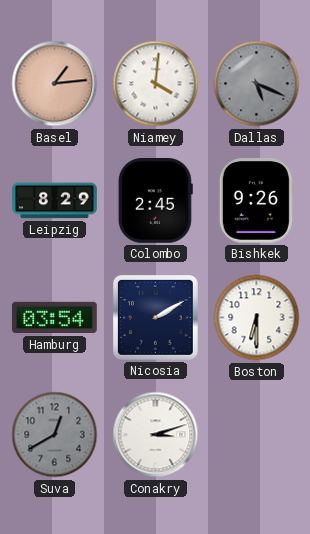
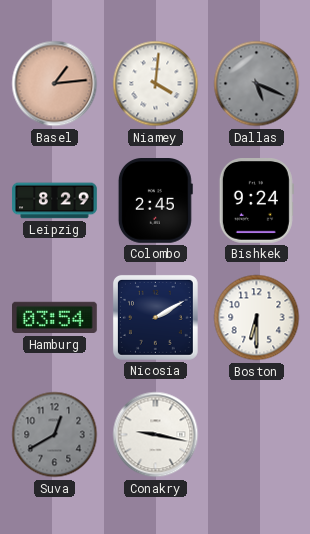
Bishkek: 9:26 -> 9:24 (256, 201)
Conakry: 3:12 -> 9:17 (156, 435)
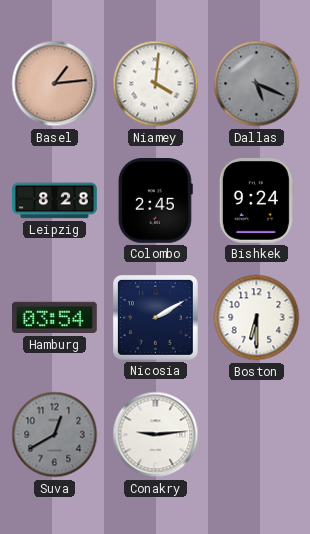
Leipzig: 8:29 -> 8:28 (55, 201)
Conakry: 9:17 -> 9:14 (156, 435)
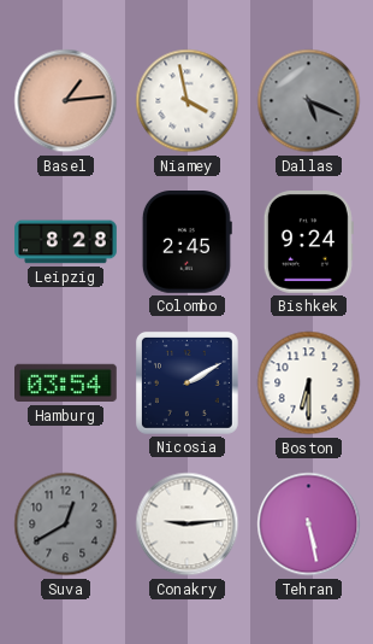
Niamey: 4:01 -> 3:58 (188, 101)
Tehran: none -> 5:28 (309, 525)
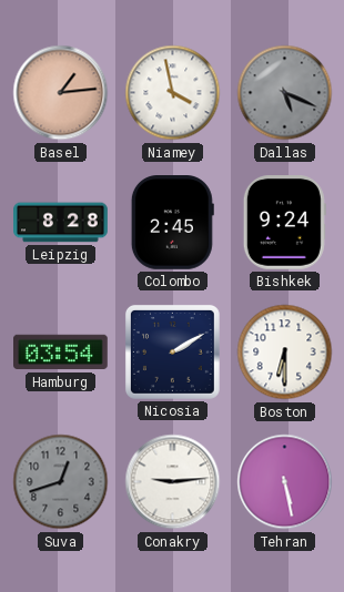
Suva: 12:40 -> 12:42 (61, 482)
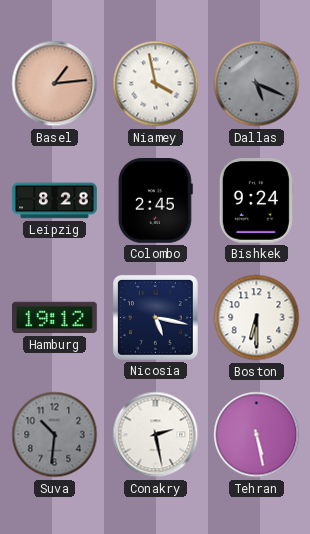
Hamburg: 03:54 -> 19:12 (55, 318)
Nicosia: 2:10 -> 5:17 (155, 317)
Suva: 12:42 -> 10:31 (55, 435)
Conakry: 9:14 -> 2:28 (156, 435)
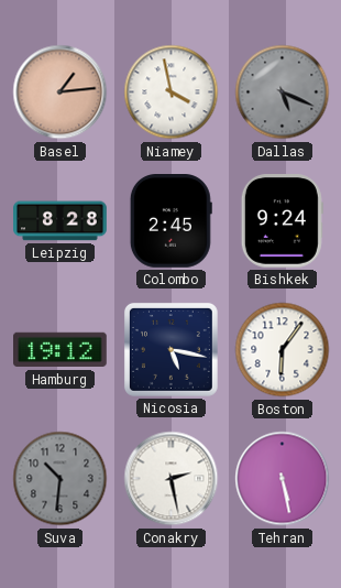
Boston: 6:30 -> 6:06 (283, 350)
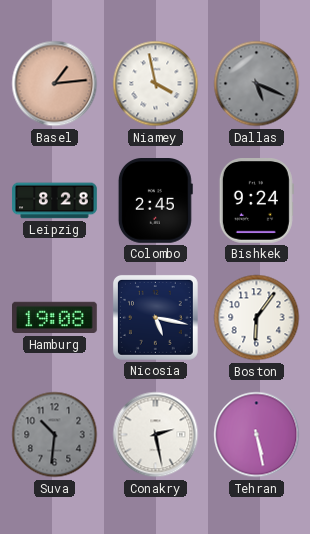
Hamburg: 19:12 -> 19:08 (55, 318)
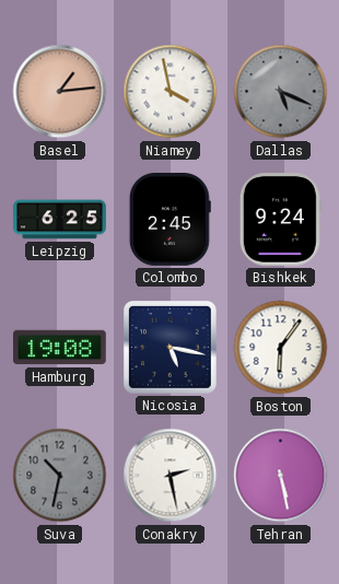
Leipzig: 8:28 -> 6:25 (60, 220)
Suva: 10:31 -> 10:32 (60, 476)
